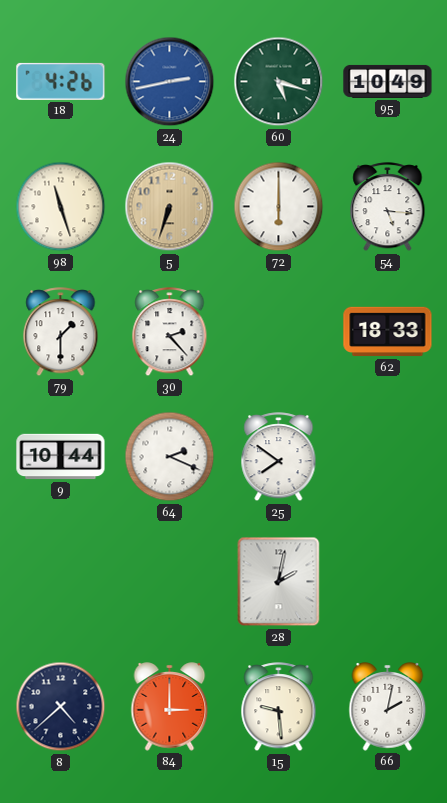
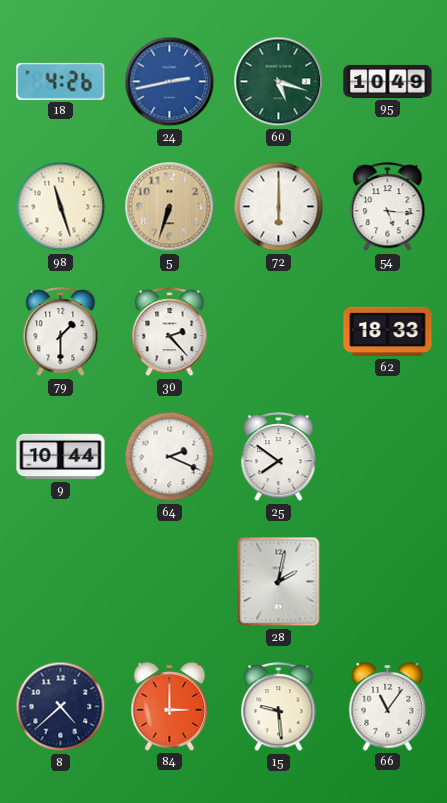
66: 2:02 -> 11:06 (388, 707)
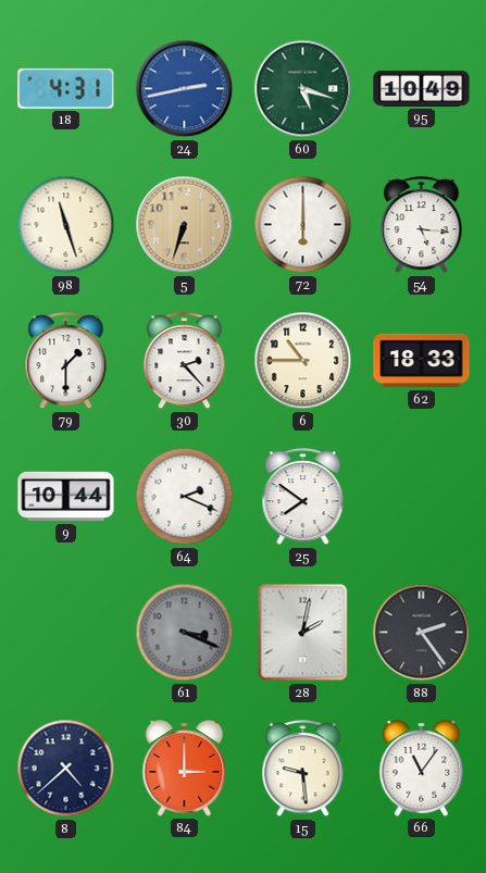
18: 4:26 -> 4:31 (66, 88)
6: none -> 10:45 (303, 361)
61: none -> 3:19 (185, 633)
88: none -> 2:24 (422, 633)
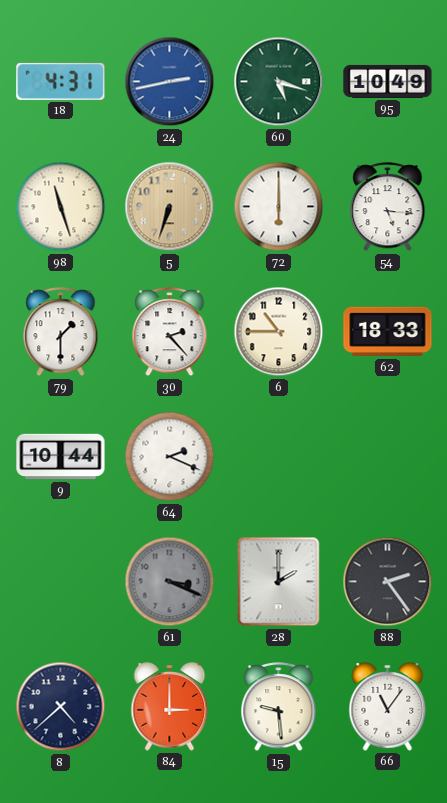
25: 7:51 -> none (303, 497)
28: 2:02 -> 2:00 (279, 582)
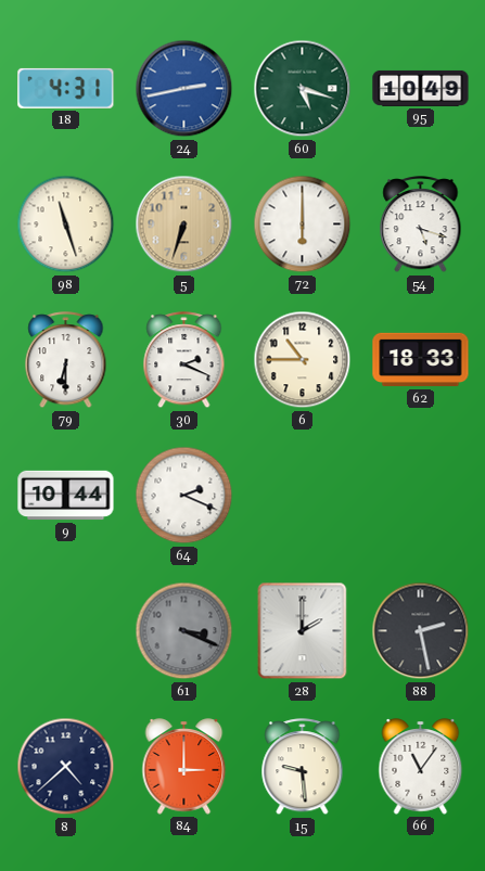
54: 5:16 -> 5:18 (421, 225)
79: 1:30 -> 6:30 (66, 360)
30: 2:23 -> 2:19 (184, 360)
88: 2:24 -> 2:28 (421, 631)
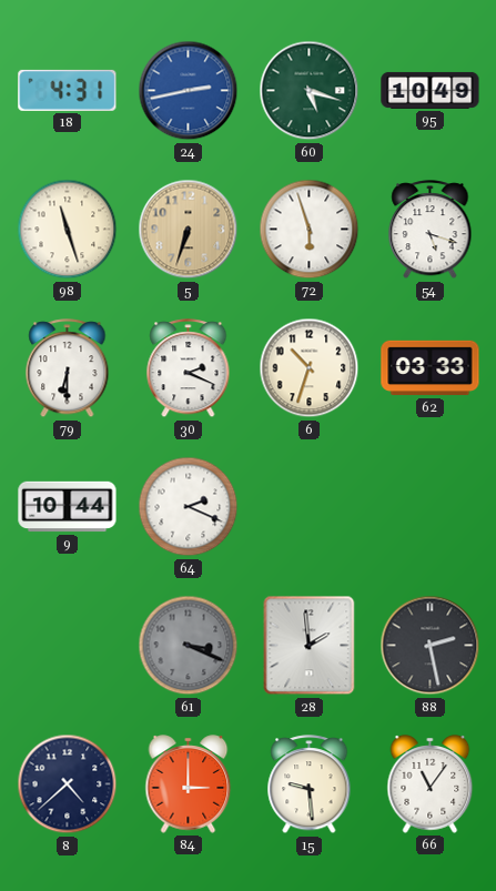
72: 6:00 -> 5:57 (310, 230)
6: 10:45 -> 10:33 (310, 368)
62: 18:33 -> 03:33 (431, 368)
28: 2:00 -> 1:59 (310, 646)
